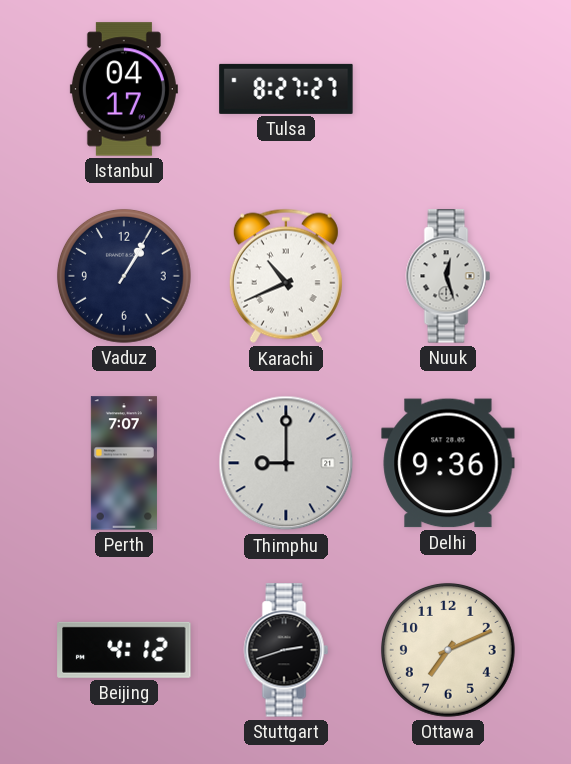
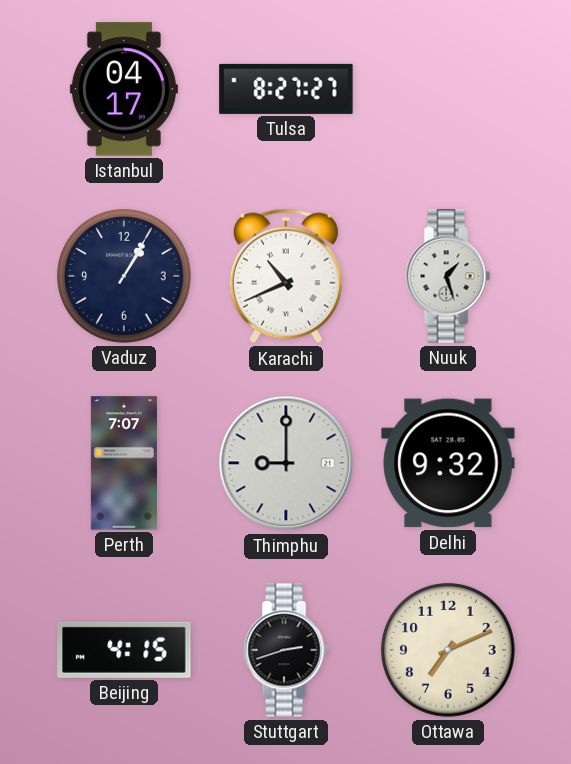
Nuuk: 12:27 -> 1:27 (448, 276)
Delhi: 9:36 -> 9:32 (448, 463)
Beijing: 4:12 -> 4:15 (124, 650)
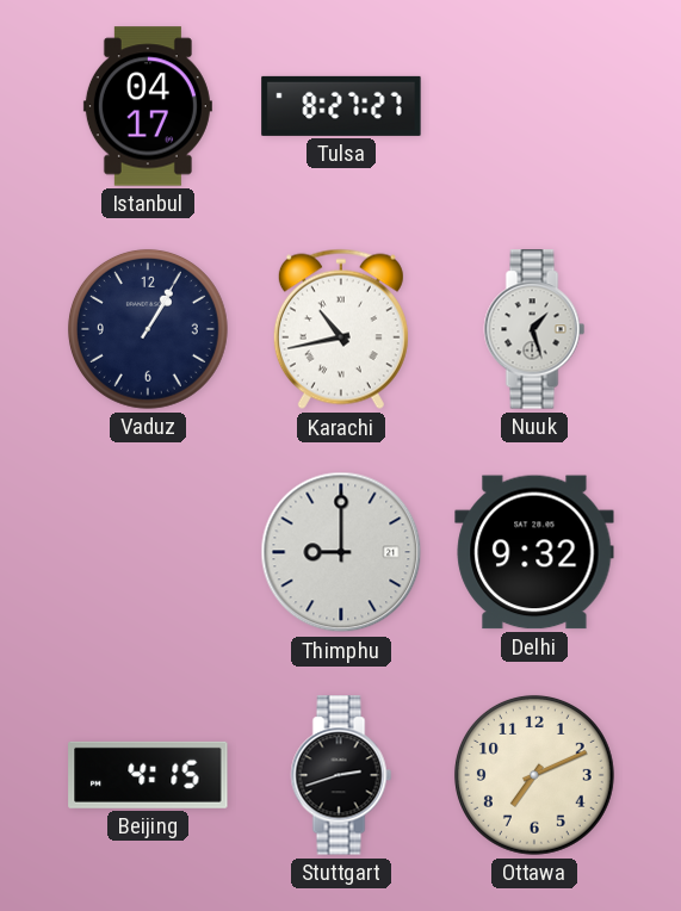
Karachi: 10:41 -> 10:43 (341, 329)
Perth: 7:07 -> none (124, 463)
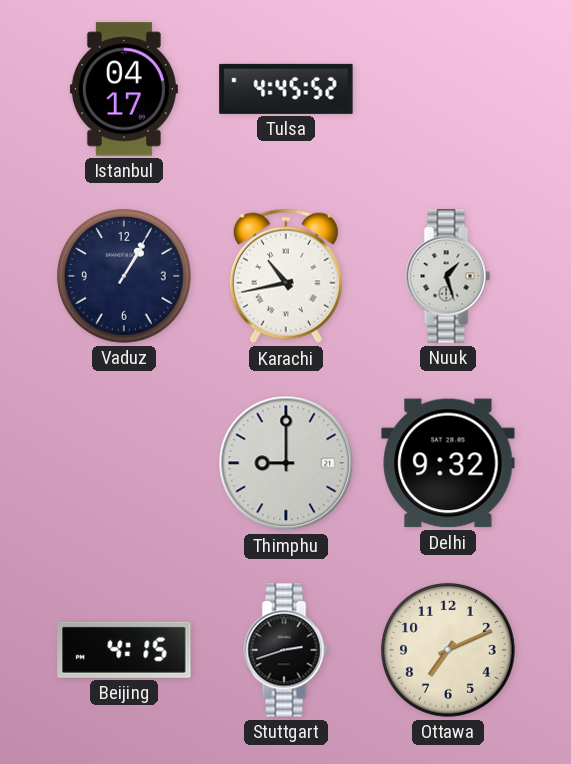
Tulsa: 8:27 -> 4:45 (286, 89)
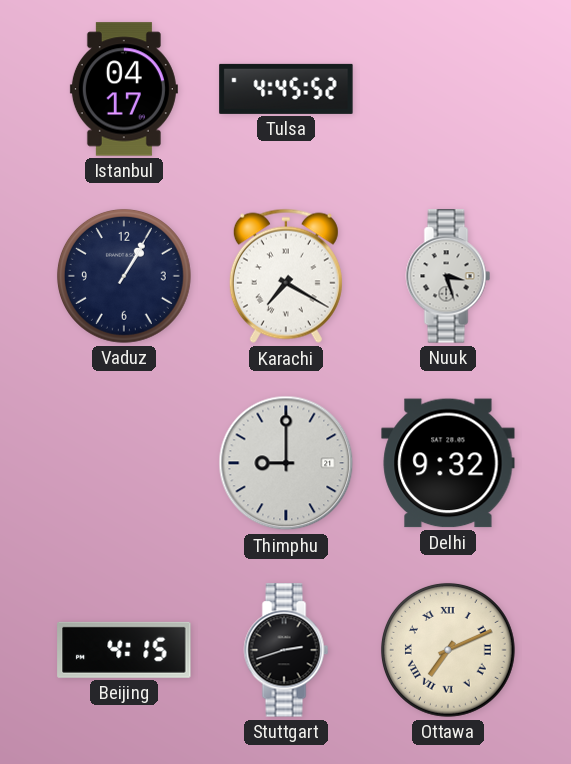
Karachi: 10:43 -> 7:20 (286, 276)
Nuuk: 1:27 -> 3:27 (448, 276)
Ottawa numerals: Arabic -> Roman (448, 650)
